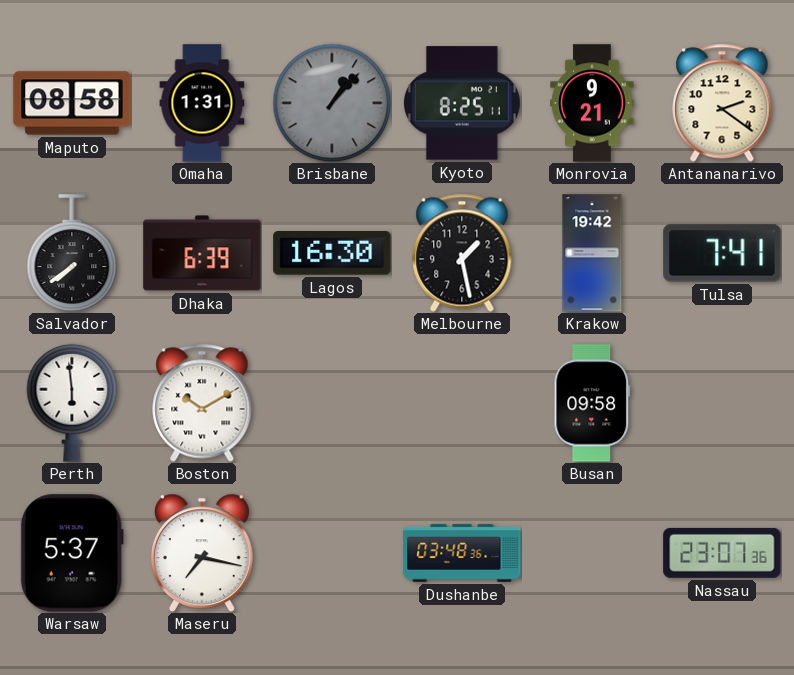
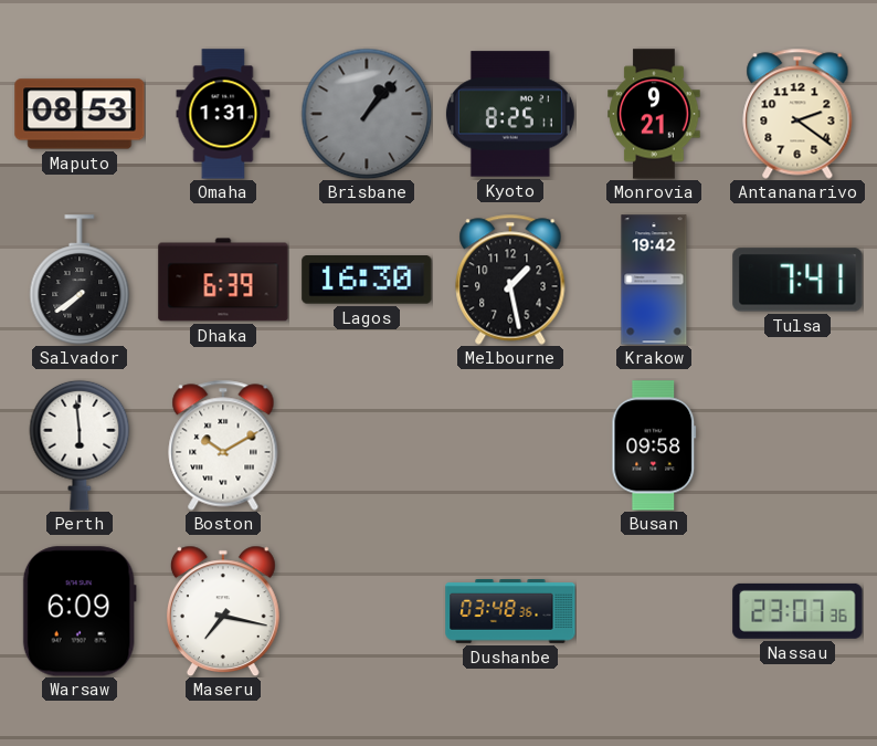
Maputo: 08:58 -> 08:53 (80, 114)
Warsaw: 5:37 -> 6:09 (80, 611)
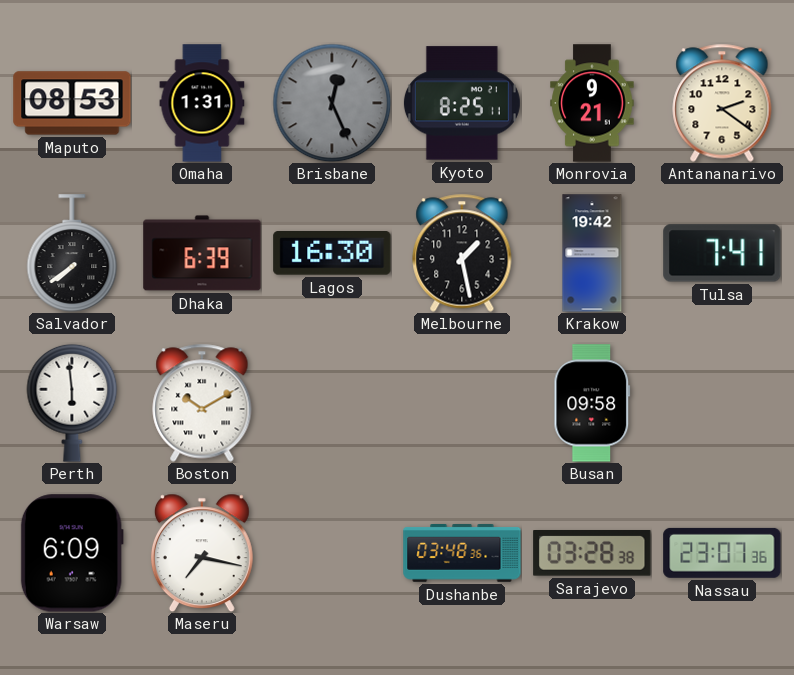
Brisbane: 1:07 -> 12:26 (332, 103)
Sarajevo: none -> 03:28 (592, 554)
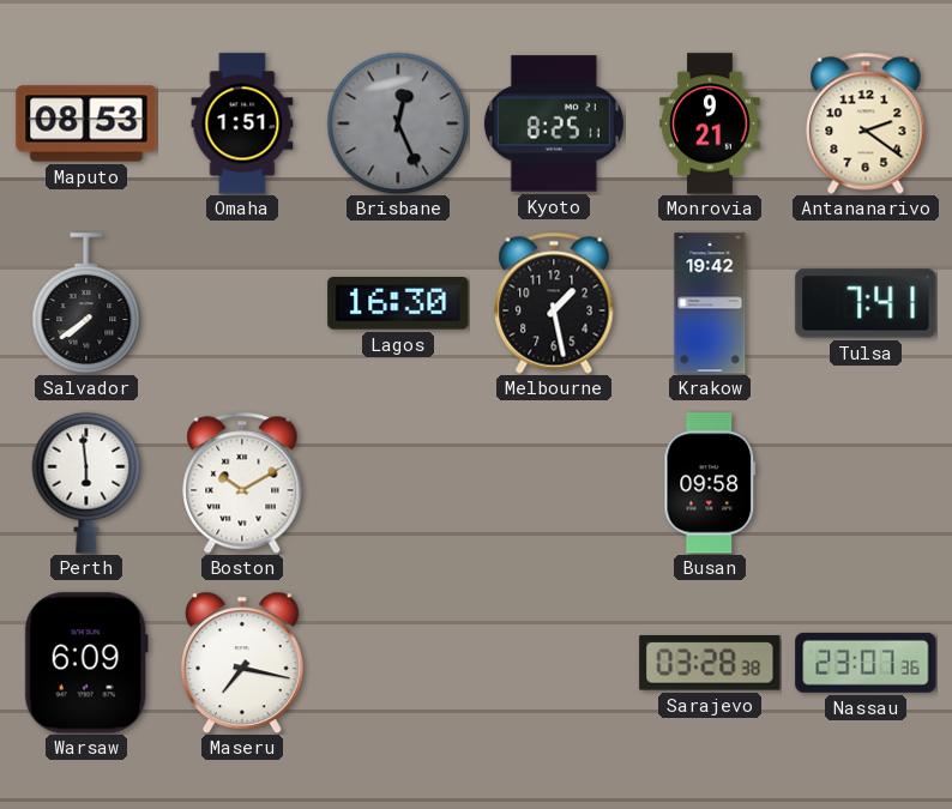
Omaha: 1:31 -> 1:51 (242, 123)
Dhaka: 6:39 -> none (202, 253)
Dushanbe: 03:48 -> none (462, 554)
